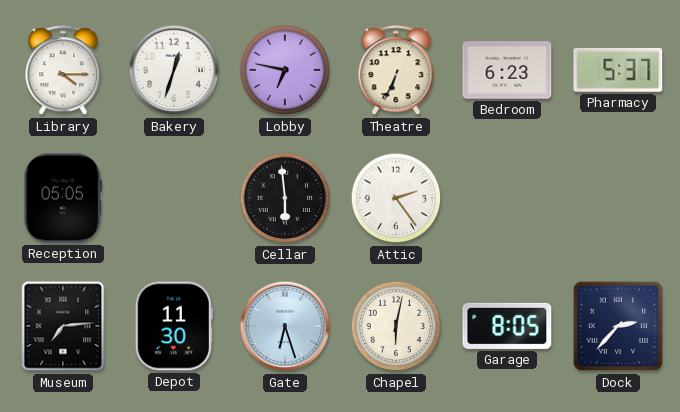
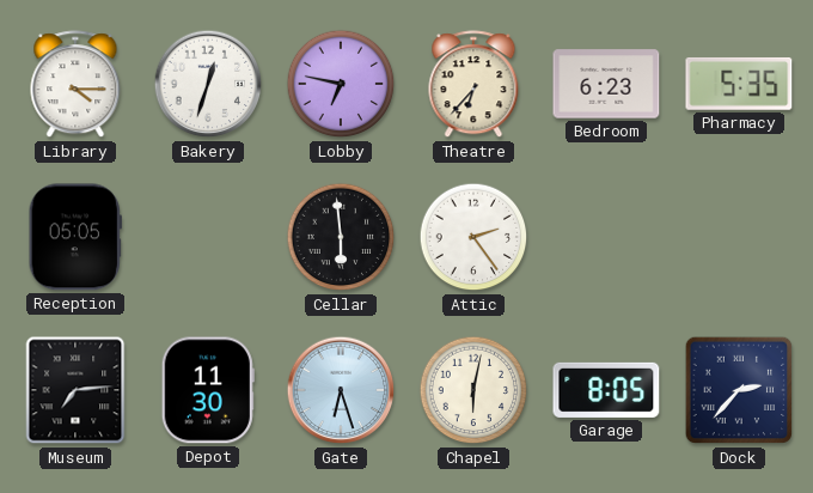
Theatre: 6:34 -> 6:37 (473, 85)
Pharmacy: 5:37 -> 5:35 (739, 84)
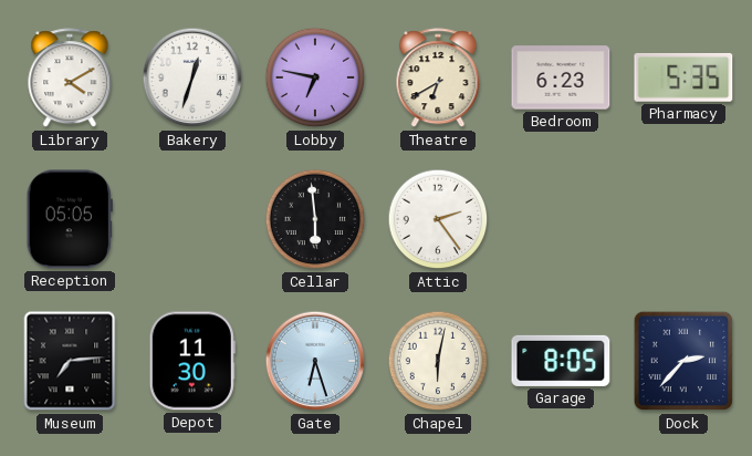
Library: 4:15 -> 4:10 (70, 79)
Theatre: 6:37 -> 6:40 (438, 79)
